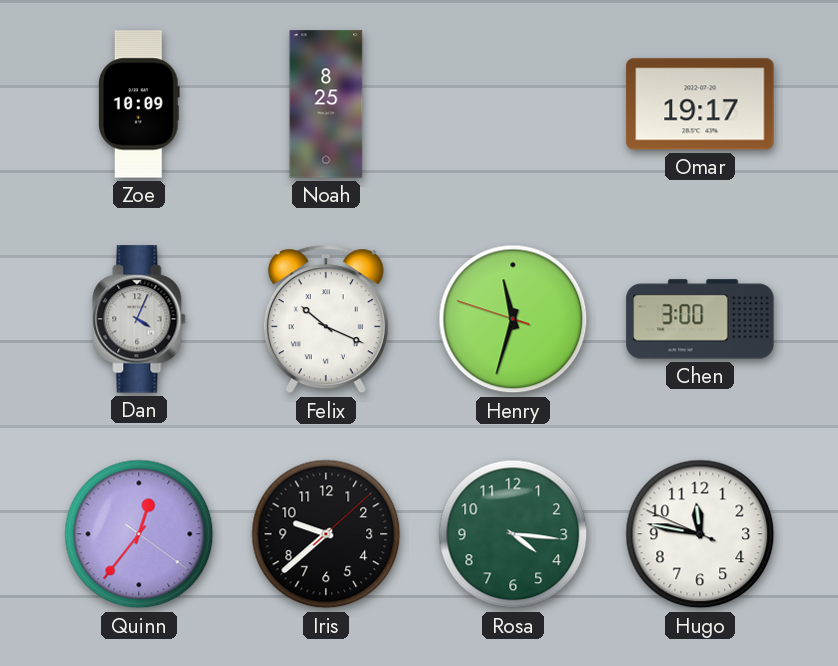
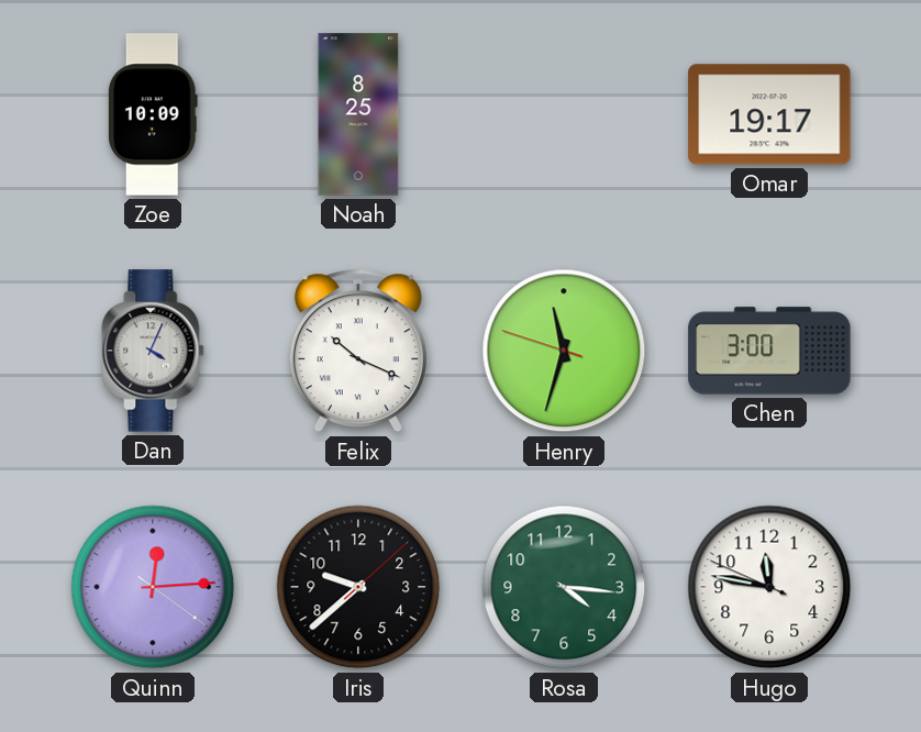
Quinn: 12:36 -> 12:14 (153, 587)
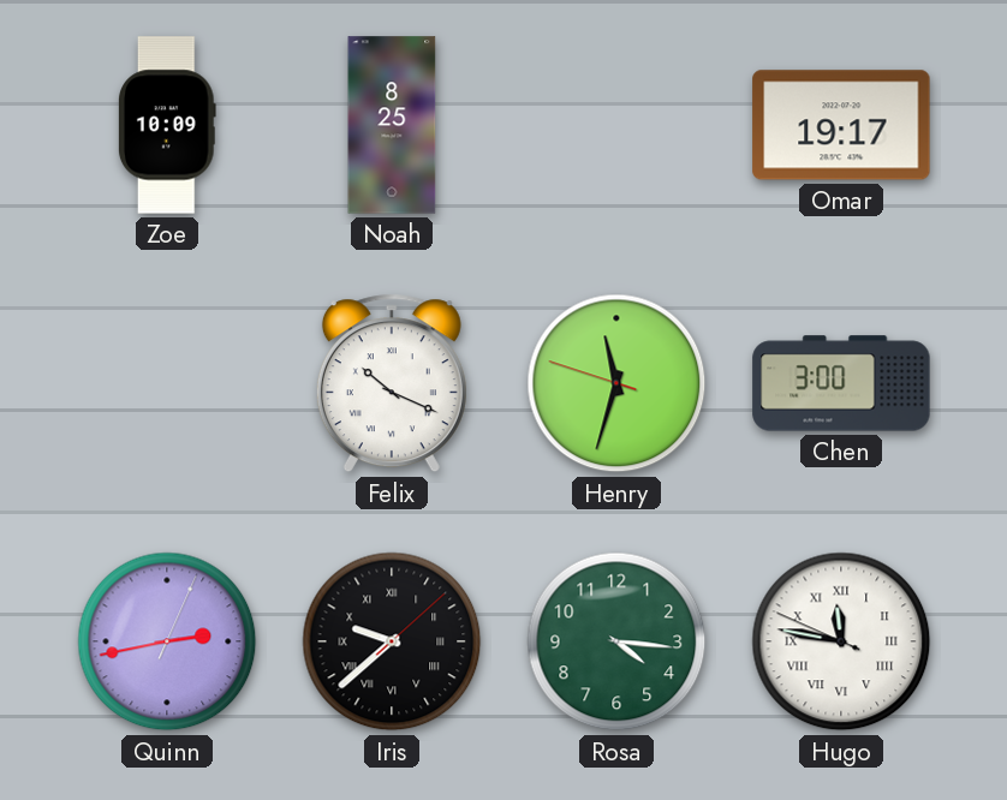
Dan: 4:04 -> none (153, 351)
Quinn: 12:14 -> 2:43 (167, 641)
Iris numerals: Arabic -> Roman (392, 641)
Hugo numerals: Arabic -> Roman (841, 641)
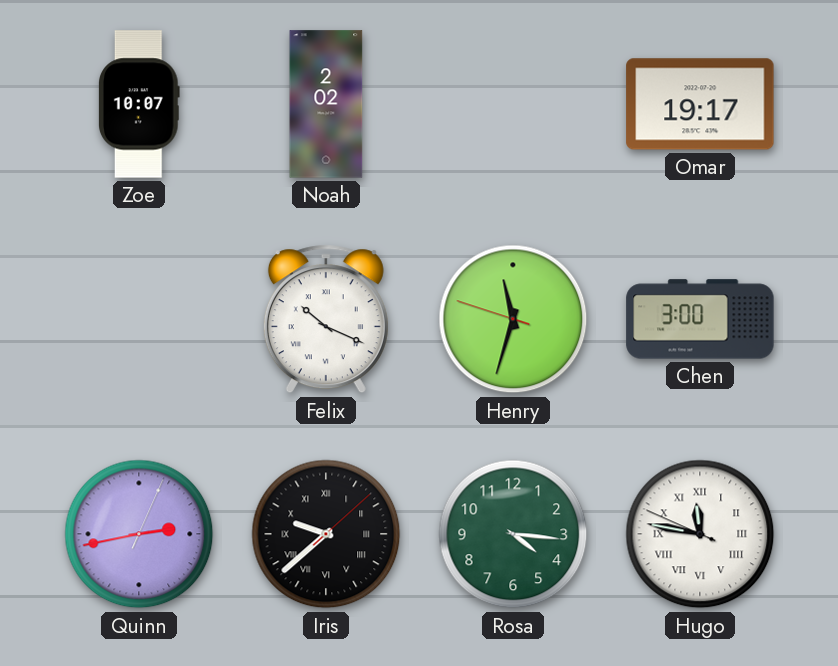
Zoe: 10:09 -> 10:07 (139, 104)
Noah: 8:25 -> 2:02 (326, 104)
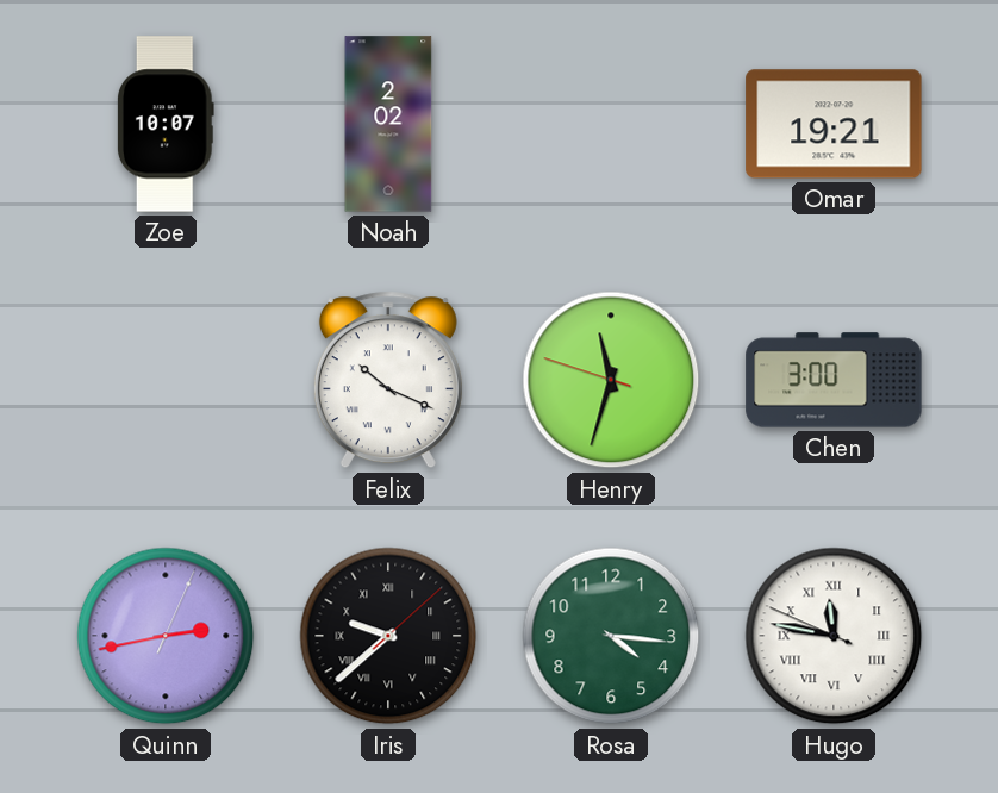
Omar: 19:17 -> 19:21 (834, 124)
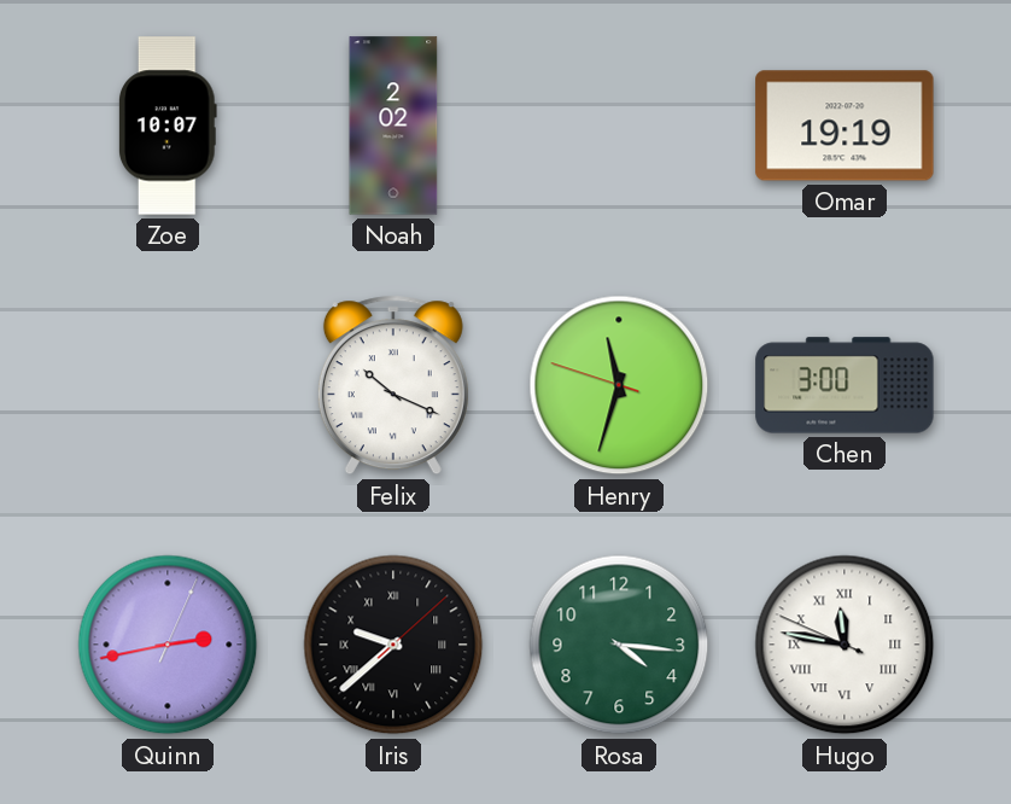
Omar: 19:21 -> 19:19 (845, 126)
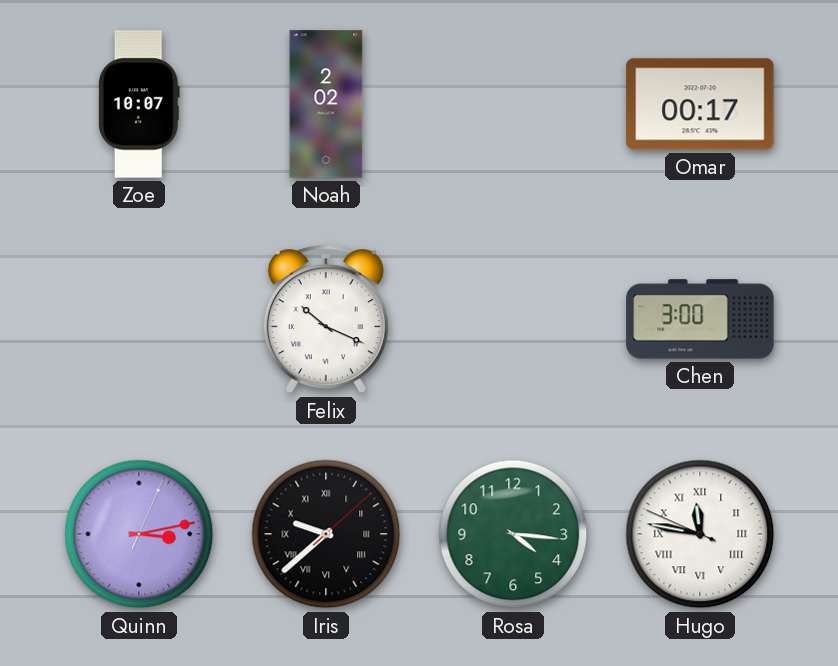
Omar: 19:19 -> 00:17 (700, 104)
Henry: 11:32 -> none (619, 385)
Quinn: 2:43 -> 3:13 (139, 534)
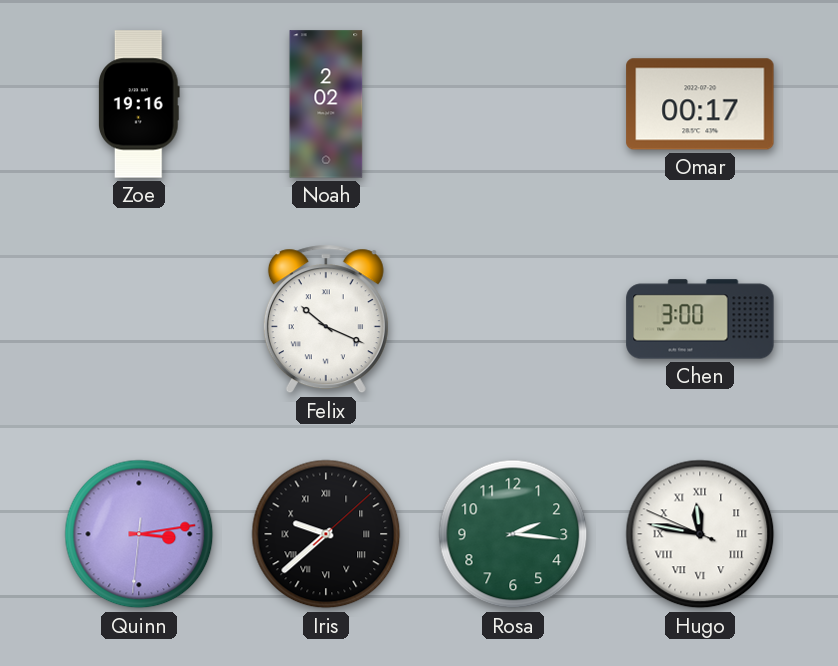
Zoe: 10:07 -> 19:16 (139, 104)
Quinn: 3:13:04 -> 3:13:31 (139, 534)
Rosa: 4:16 -> 2:16 (513, 534)
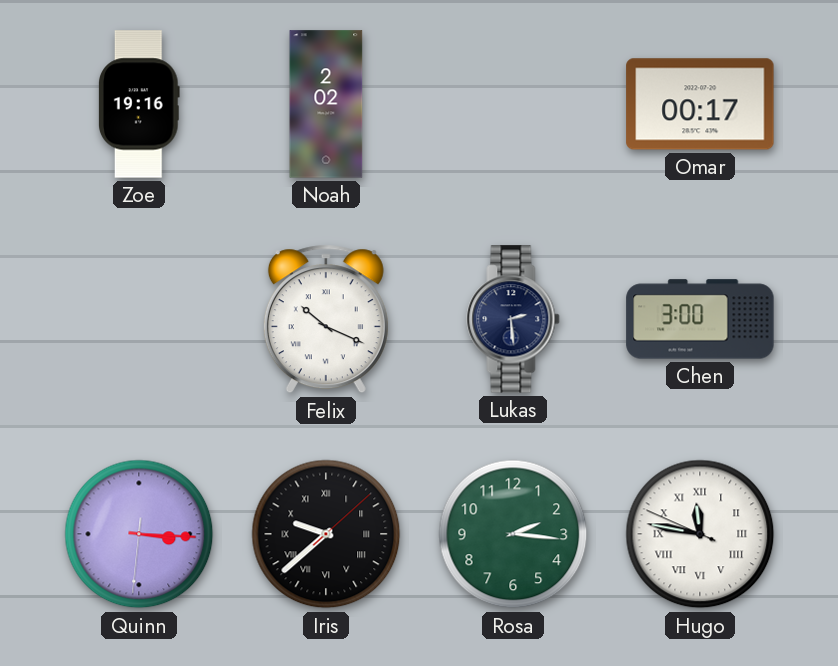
Lukas: none -> 2:29 (513, 319)
Quinn: 3:13 -> 3:15 (139, 534)
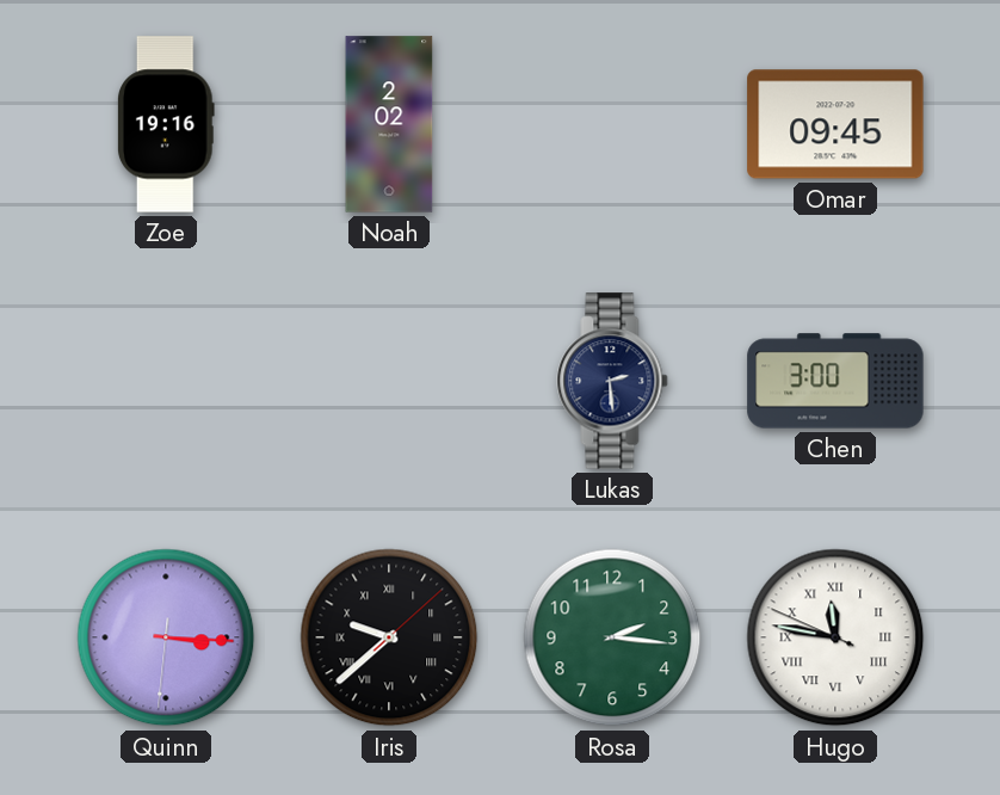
Omar: 00:17 -> 09:45 (835, 124)
Felix: 10:19 -> none (326, 319)
